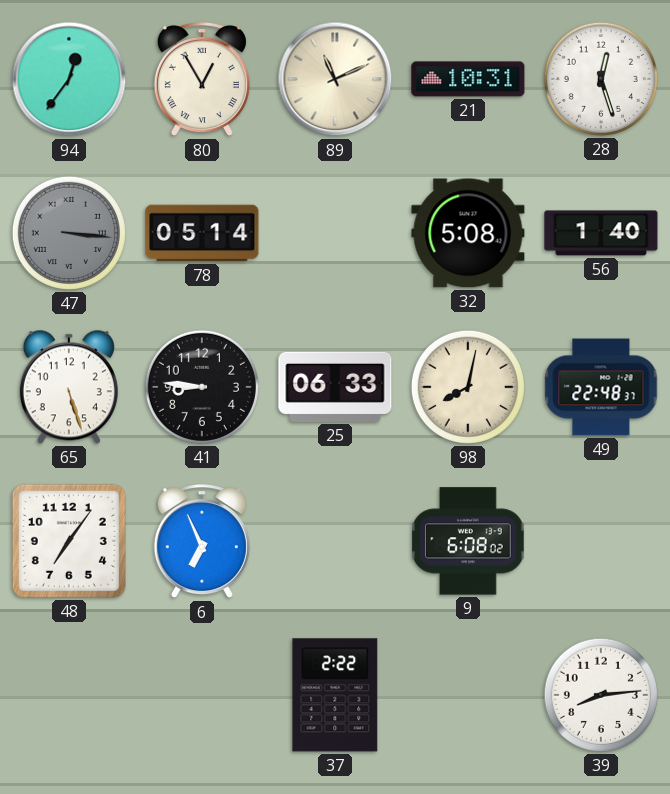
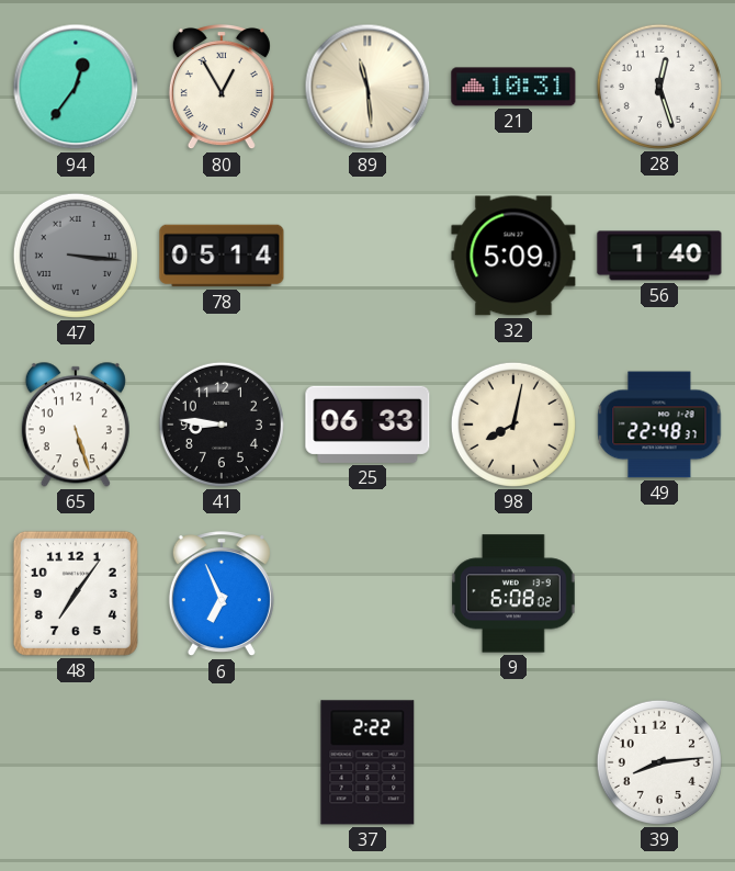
89: 11:11 -> 11:29 (367, 87)
32: 5:08 -> 5:09 (513, 256)
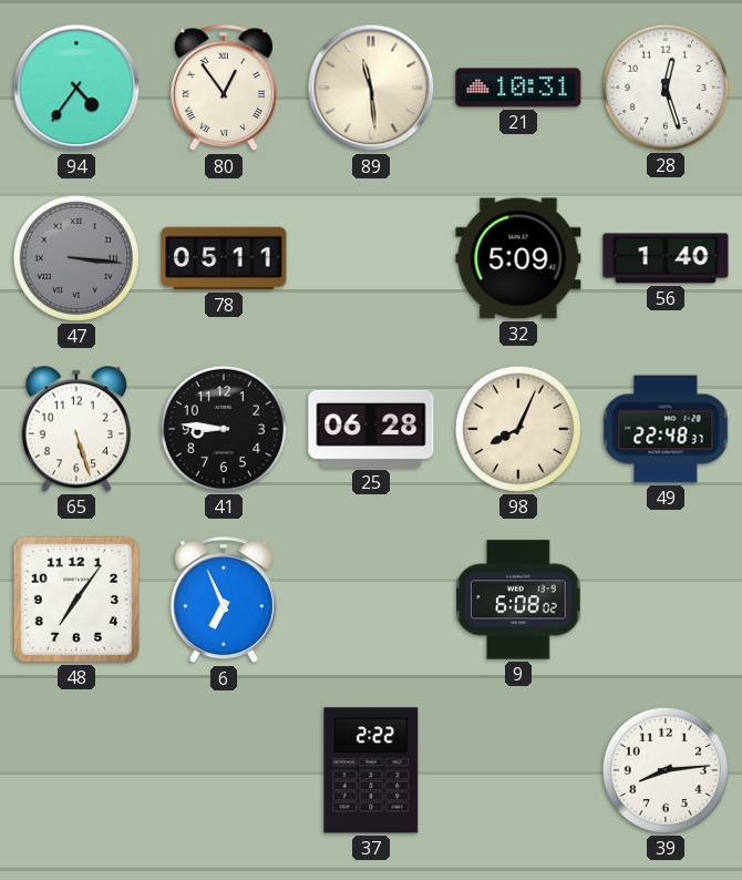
94: 12:36 -> 4:36 (76, 88)
80: 12:55 -> 12:54 (224, 89)
78: 05:14 -> 05:11 (224, 258)
25: 06:33 -> 06:28 (371, 429)
98: 8:02 -> 8:04 (518, 429)
